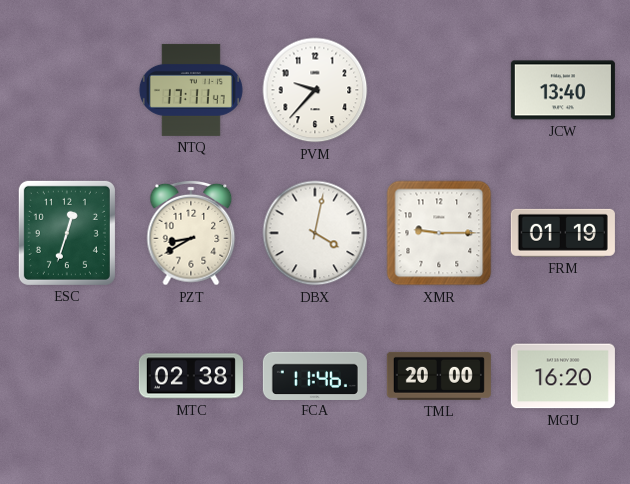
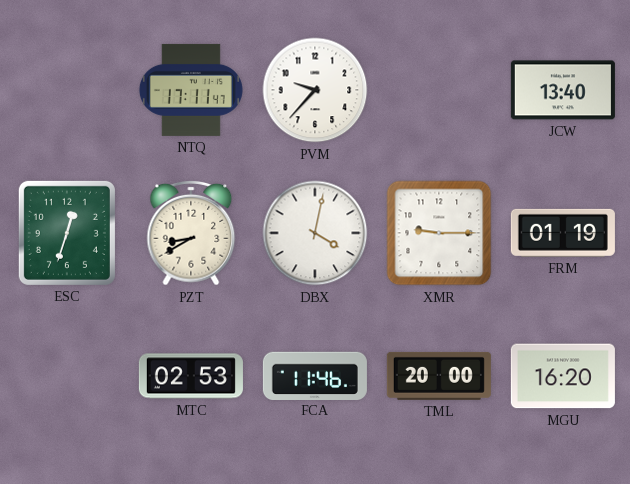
MTC: 02:38 -> 02:53 (191, 376)
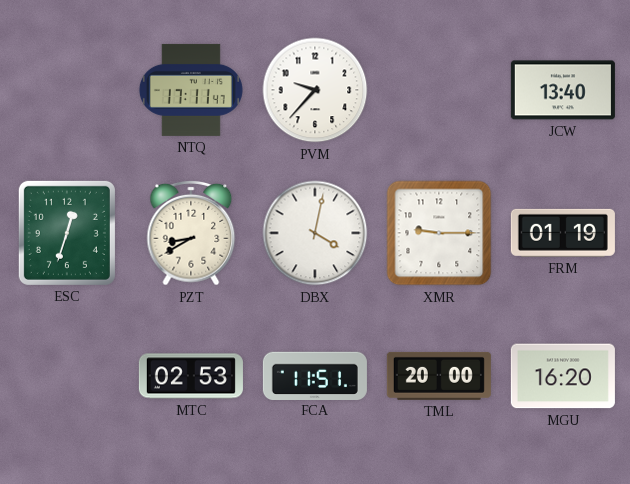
FCA: 11:46 -> 11:51 (315, 375)
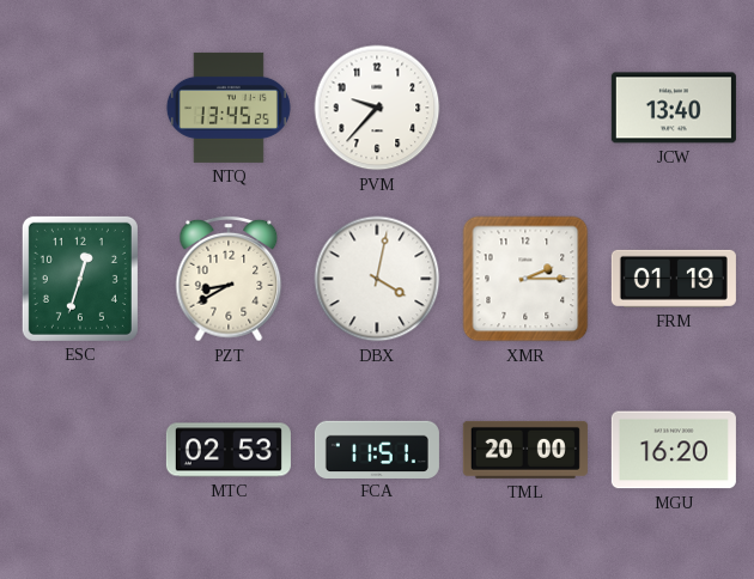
NTQ: 17:11 -> 13:45 (229, 108)
XMR: 9:15 -> 2:15 (525, 279)
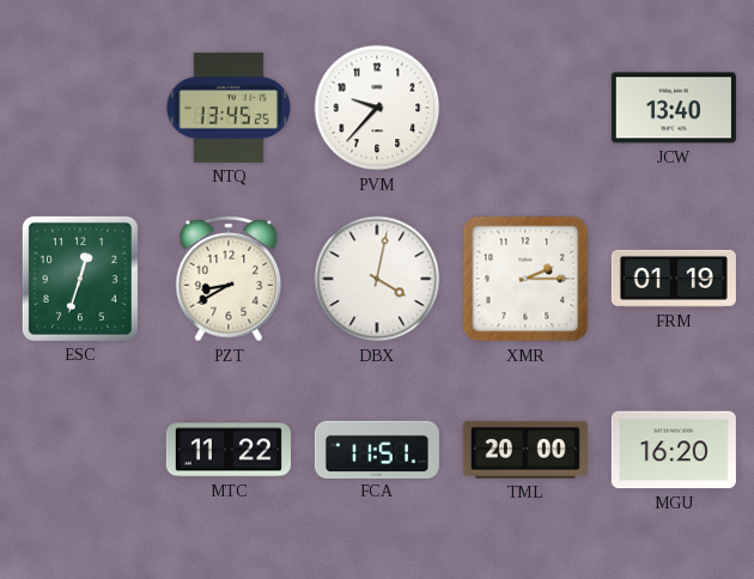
MTC: 02:53 -> 11:22 (229, 450)
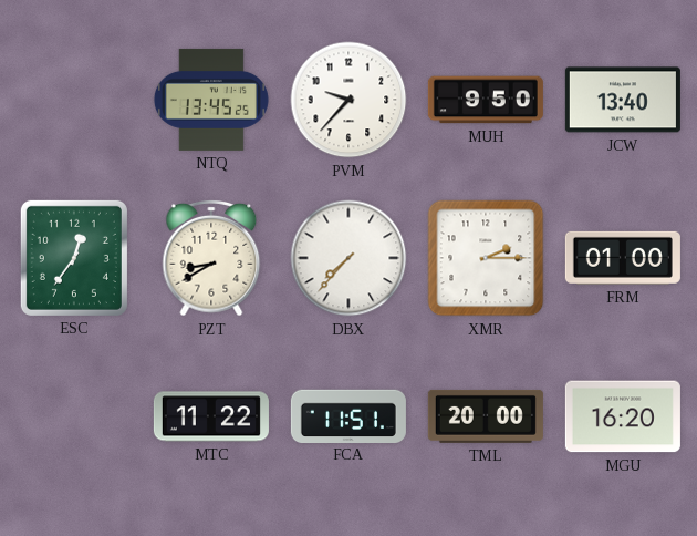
MUH: none -> 9:50 (486, 100)
ESC: 12:33 -> 12:36 (74, 258)
DBX: 4:02 -> 7:37 (348, 258)
FRM: 01:19 -> 01:00 (623, 258)
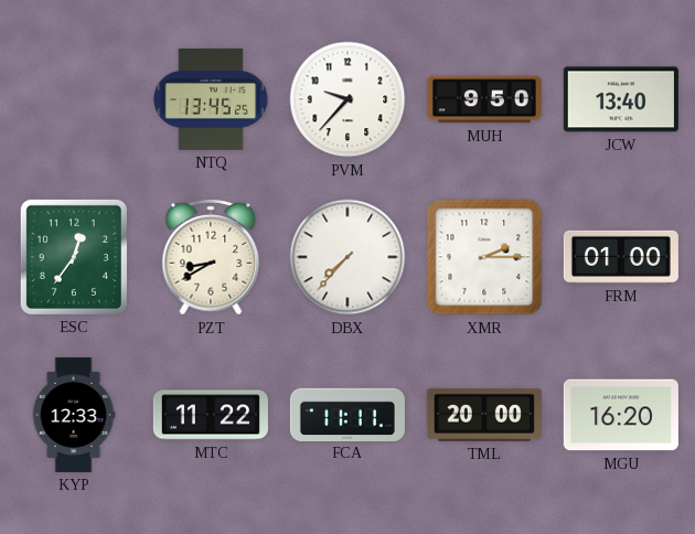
KYP: none -> 12:33 (74, 415)
FCA: 11:51 -> 11:11 (347, 414)
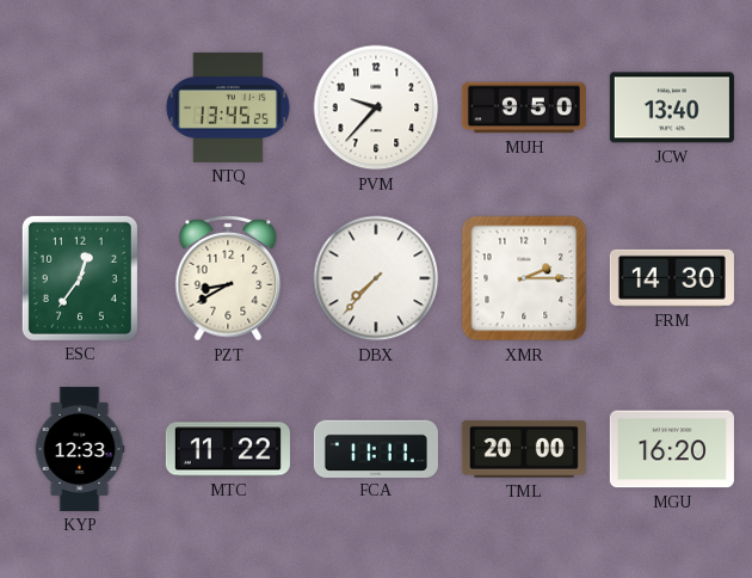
FRM: 01:00 -> 14:30 (672, 278)
